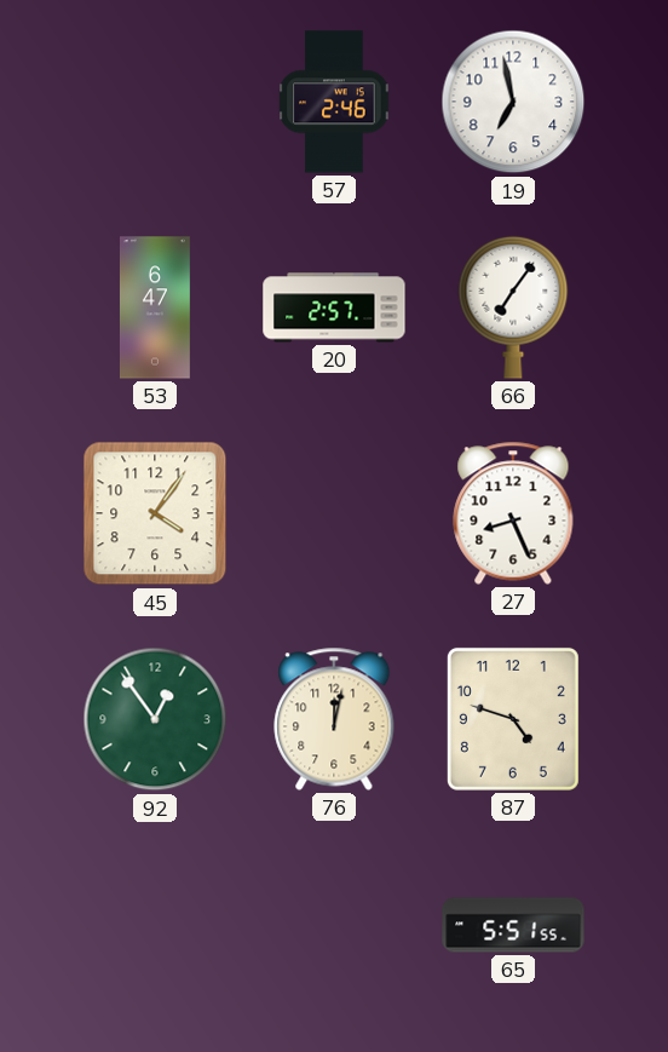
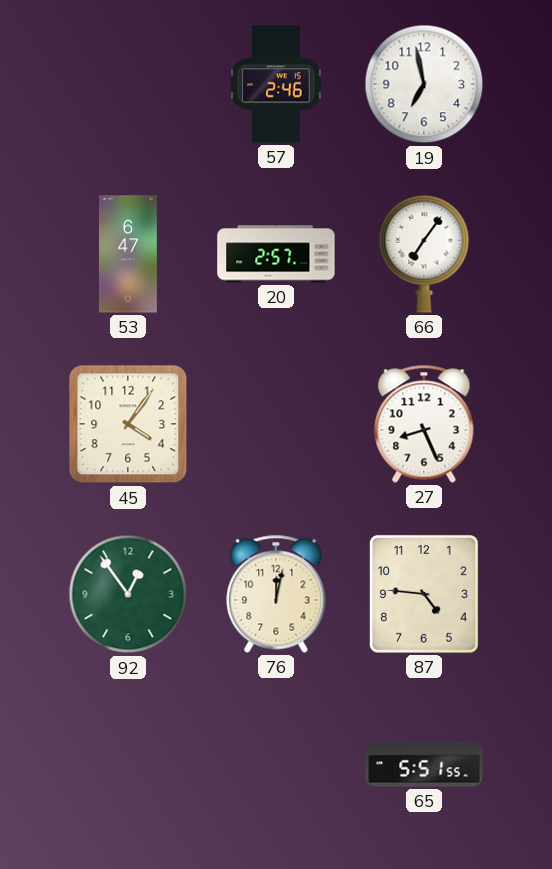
87: 4:48 -> 4:46 (424, 594)
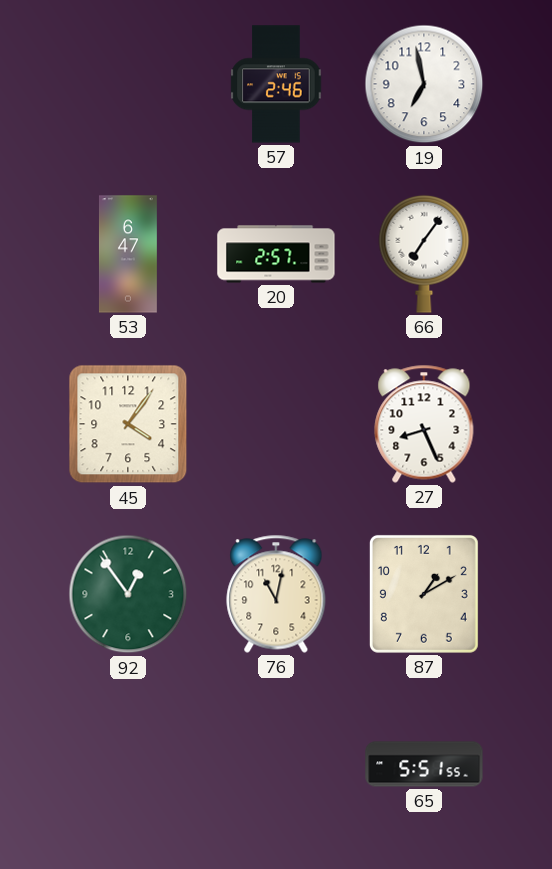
76: 12:02 -> 11:02 (276, 594)
87: 4:46 -> 1:10 (424, 594)
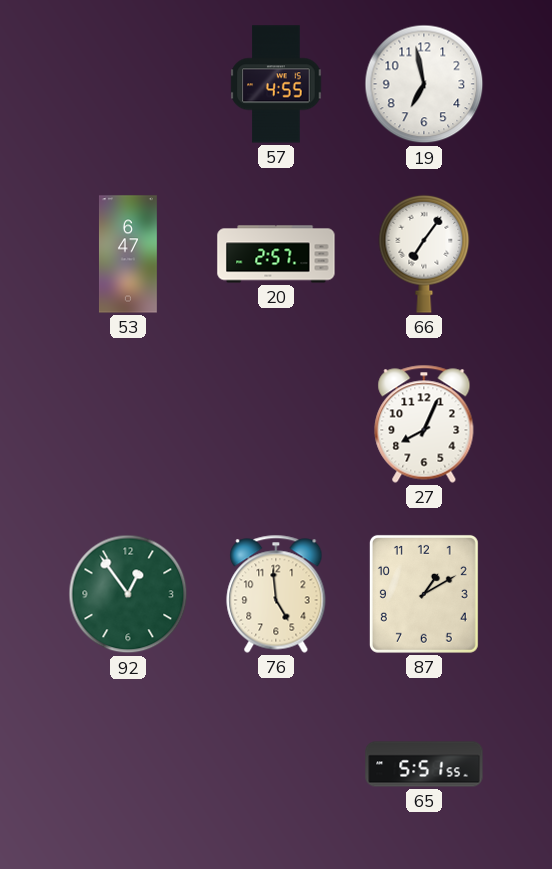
57: 2:46 -> 4:55 (276, 84)
45: 4:06 -> none (128, 424)
27: 8:26 -> 8:04 (424, 424)
76: 11:02 -> 4:59 (276, 594)
